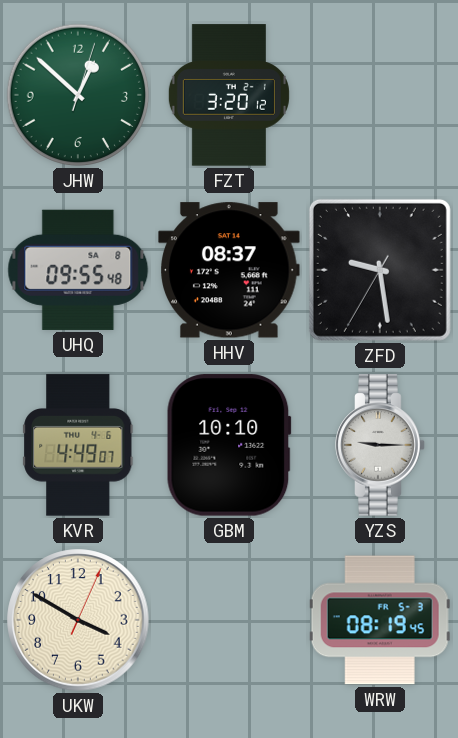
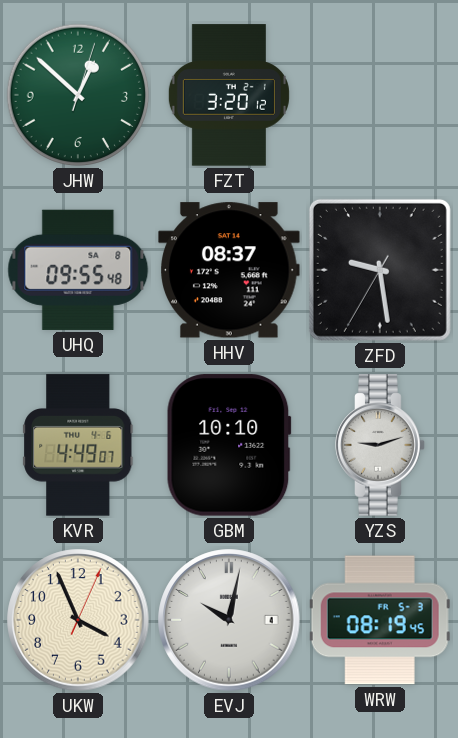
YZS: 9:15 -> 9:12 (380, 445)
UKW: 3:50 -> 3:56 (78, 620)
EVJ: none -> 10:02 (229, 620)
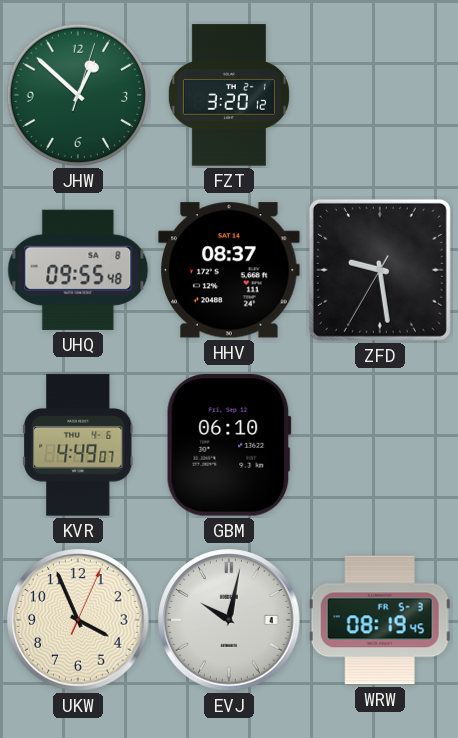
GBM: 10:10 -> 06:10 (229, 445)
YZS: 9:12 -> none (380, 445)
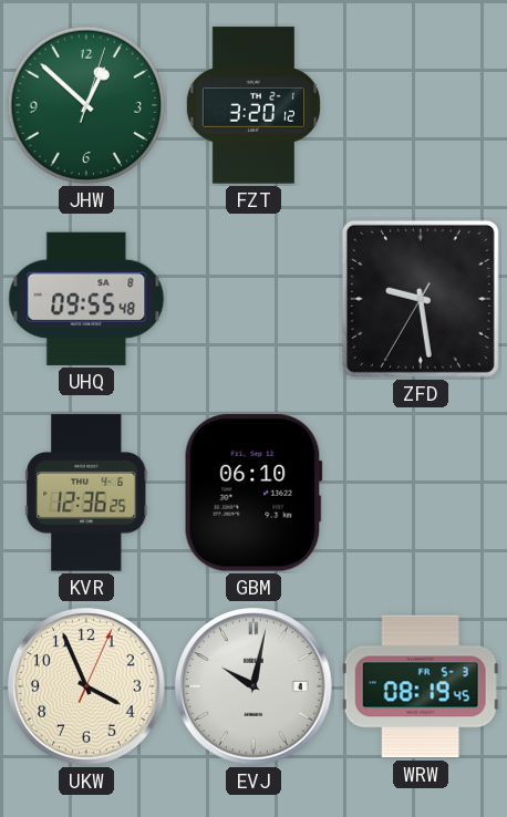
HHV: 08:37 -> none (229, 270)
KVR: 4:49 -> 12:36 (86, 493)
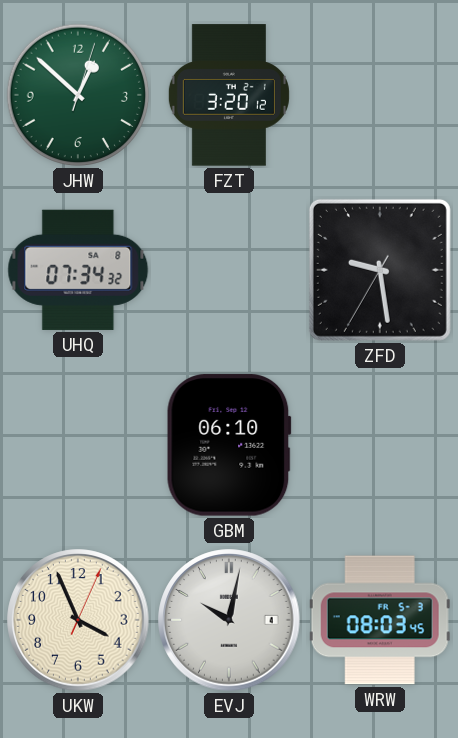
UHQ: 09:55 -> 07:34 (78, 270)
KVR: 12:36 -> none (86, 493)
WRW: 08:19 -> 08:03 (380, 620)
